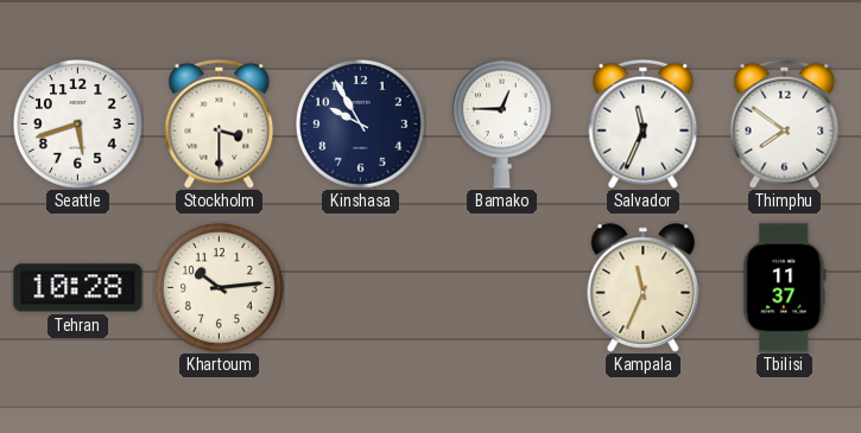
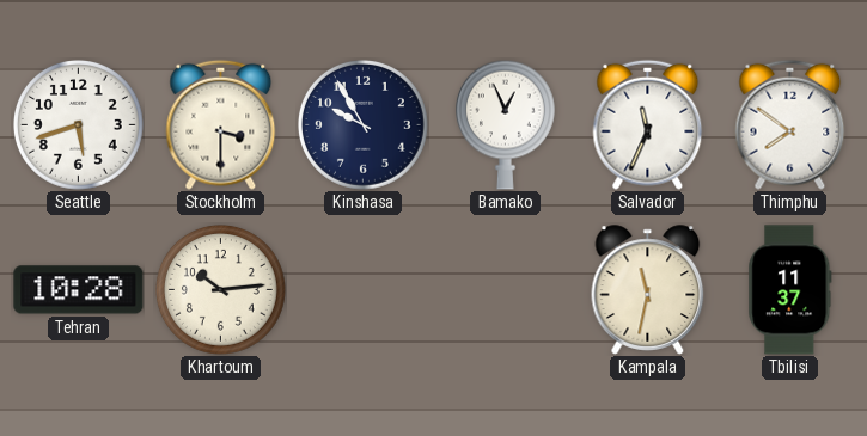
Bamako: 12:45 -> 12:56 (505, 124)
Kampala: 11:34 -> 11:32 (648, 290)
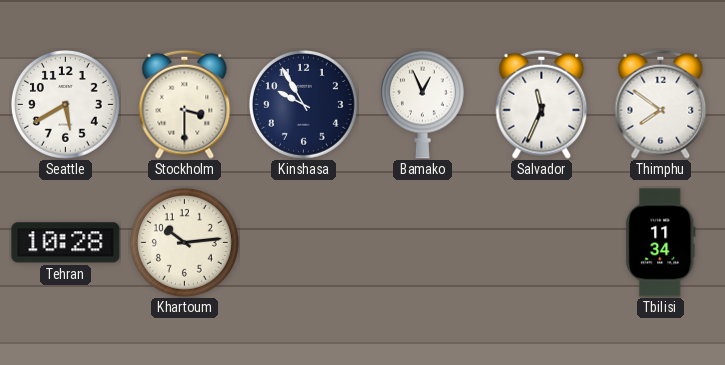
Seattle: 5:42 -> 5:40 (66, 105)
Kampala: 11:32 -> none (648, 290)
Tbilisi: 11:37 -> 11:34 (661, 243)
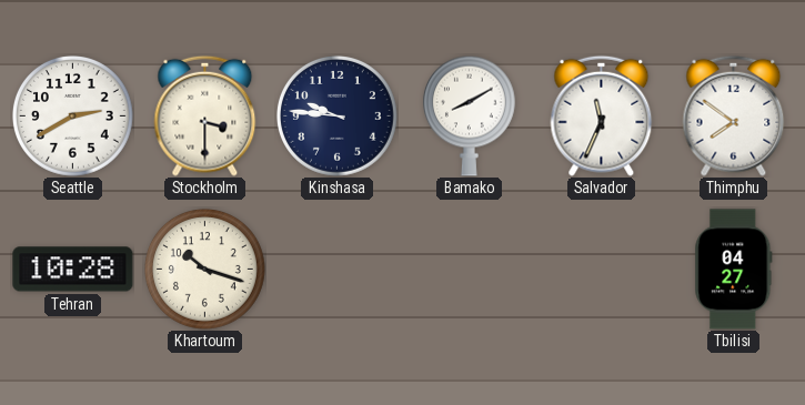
Seattle: 5:40 -> 2:40 (73, 117)
Kinshasa: 9:55 -> 9:46 (338, 117)
Bamako: 12:56 -> 8:10 (469, 115)
Khartoum: 10:14 -> 10:18 (205, 270)
Tbilisi: 11:34 -> 04:27 (734, 270)
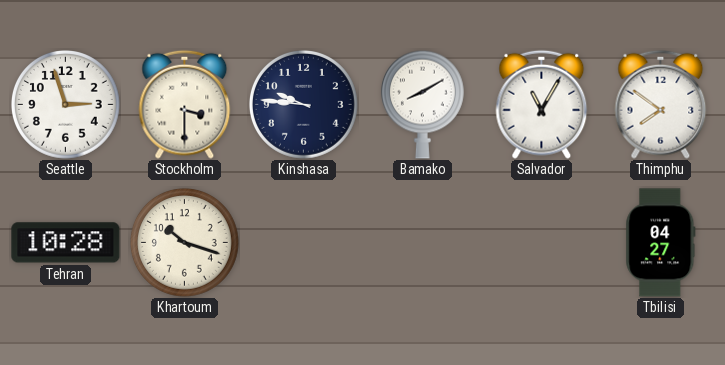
Seattle: 2:40 -> 2:57 (66, 105)
Salvador: 11:34 -> 11:05 (542, 104)
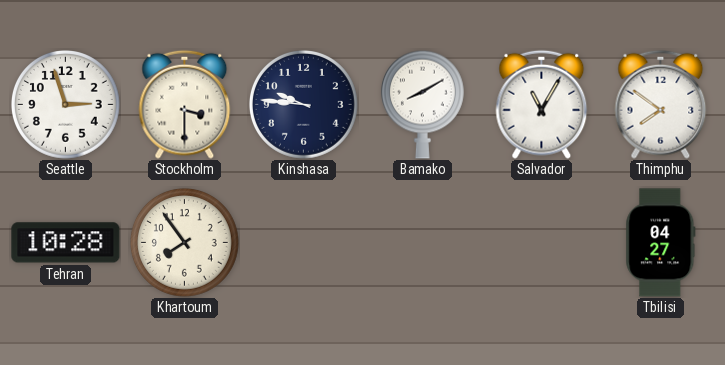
Khartoum: 10:18 -> 7:54 (185, 243)
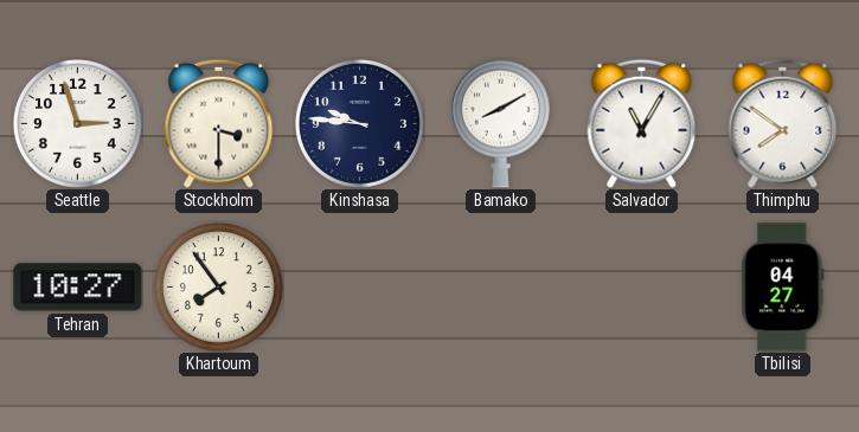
Tehran: 10:28 -> 10:27 (78, 288)
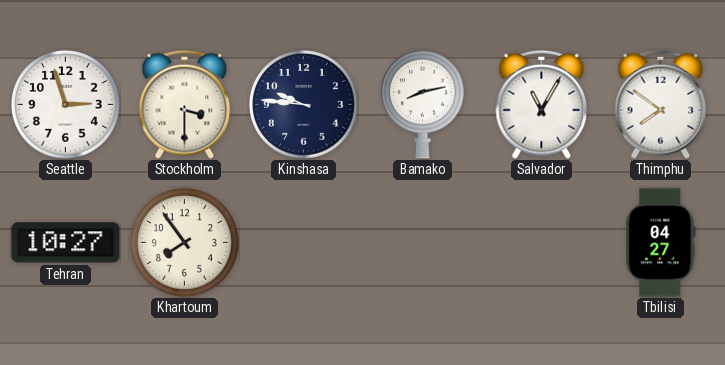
Bamako: 8:10 -> 8:13 (422, 104)
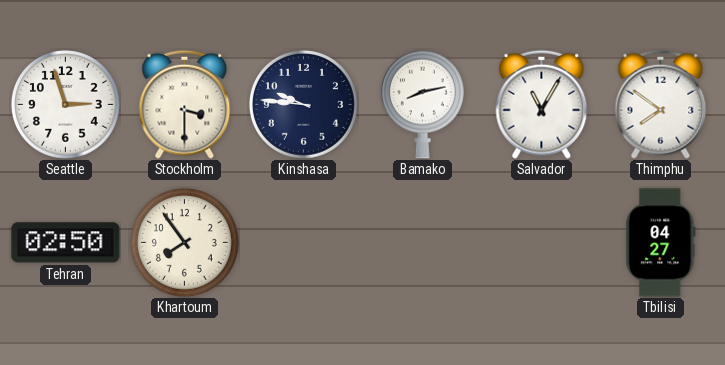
Tehran: 10:27 -> 02:50 (66, 243)
